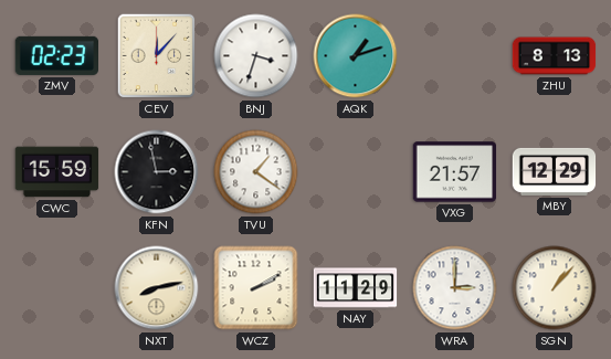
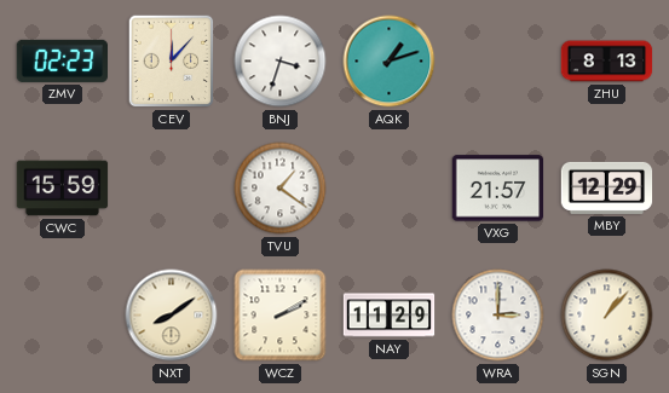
KFN: 2:58 -> none (157, 172)
NXT: 8:13 -> 8:09 (172, 316)
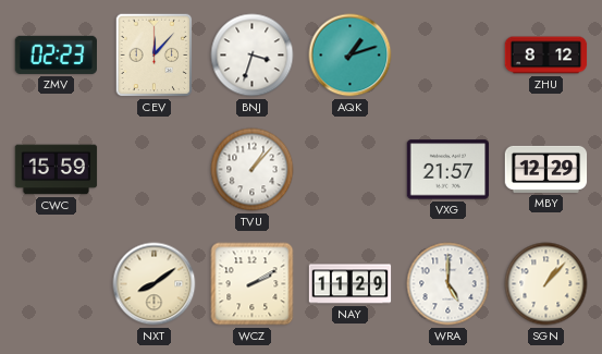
ZHU: 8:13 -> 8:12 (546, 56)
TVU: 1:21 -> 1:07 (253, 170)
WRA: 3:00 -> 5:00 (449, 284)
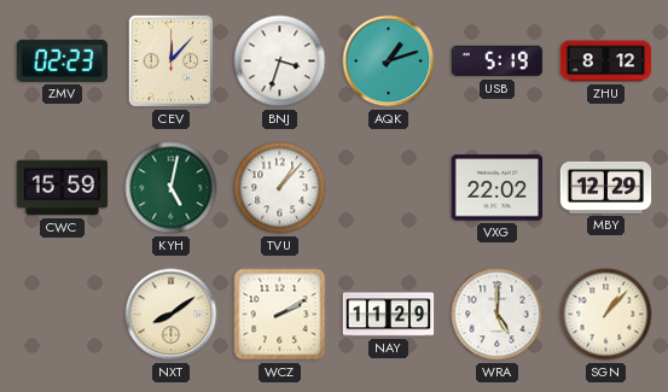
USB: none -> 5:19 (498, 62)
KYH: none -> 5:02 (172, 188)
VXG: 21:57 -> 22:02 (498, 188)
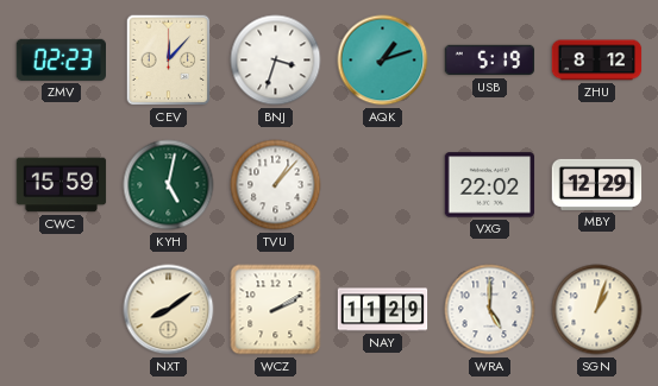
SGN: 1:07 -> 1:03 (597, 310)
